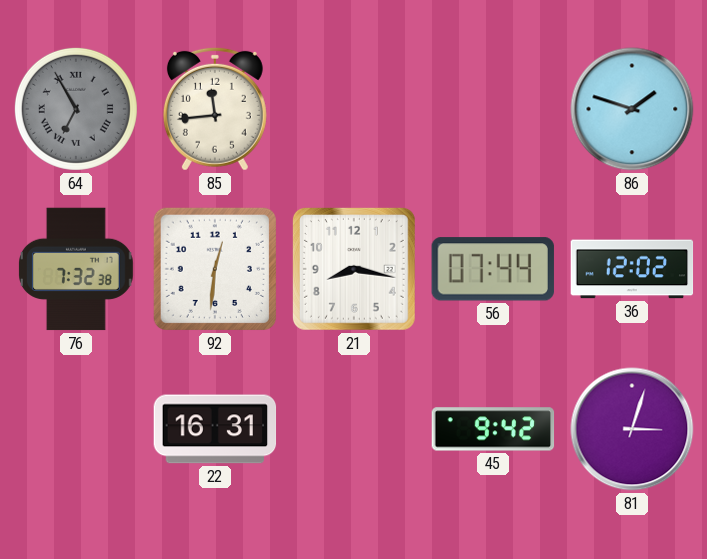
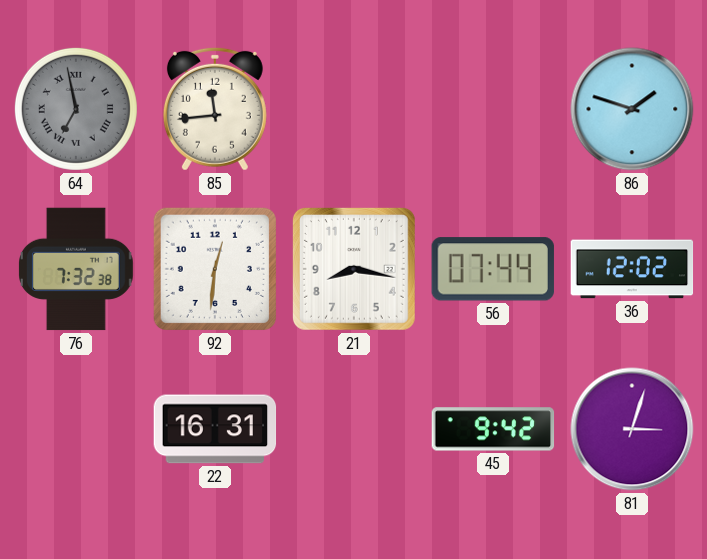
64: 6:55 -> 6:58 (76, 109)
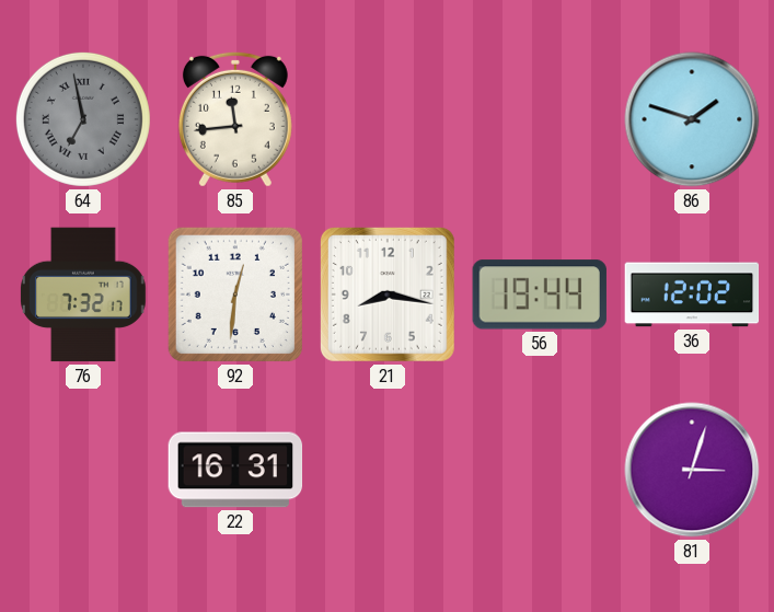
76: 7:32:38 -> 7:32:17 (84, 295)
56: 07:44 -> 19:44 (540, 295)
45: 9:42 -> none (493, 429)
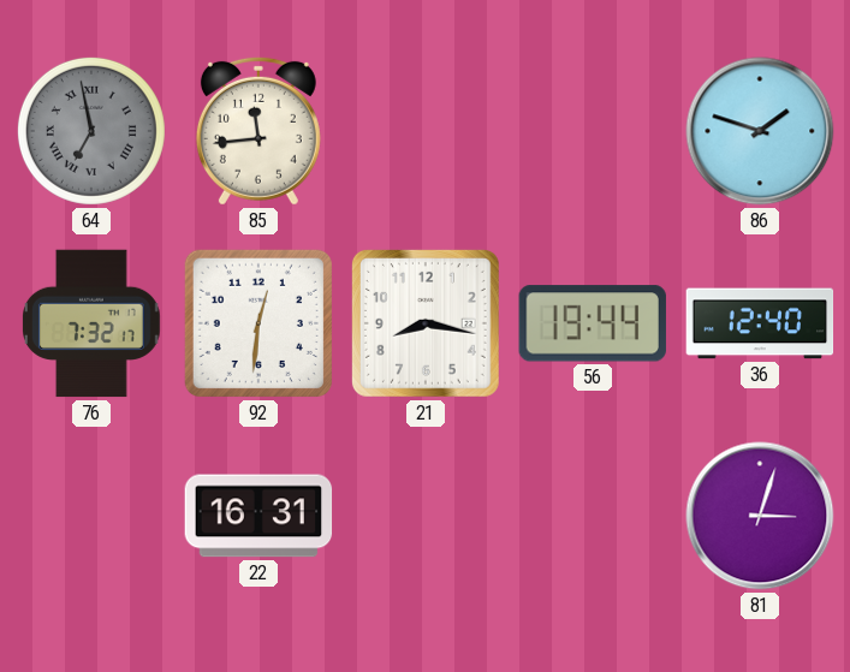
36: 12:02 -> 12:40 (760, 323)
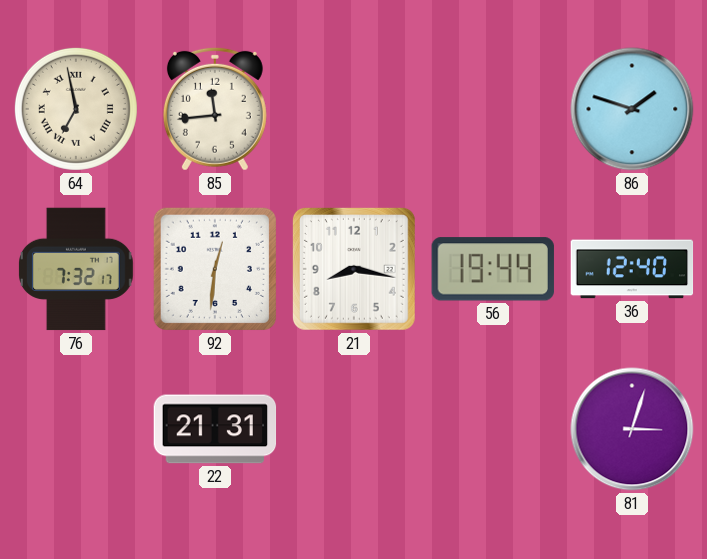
64 dial: grey -> cream (76, 109)
22: 16:31 -> 21:31 (215, 429)
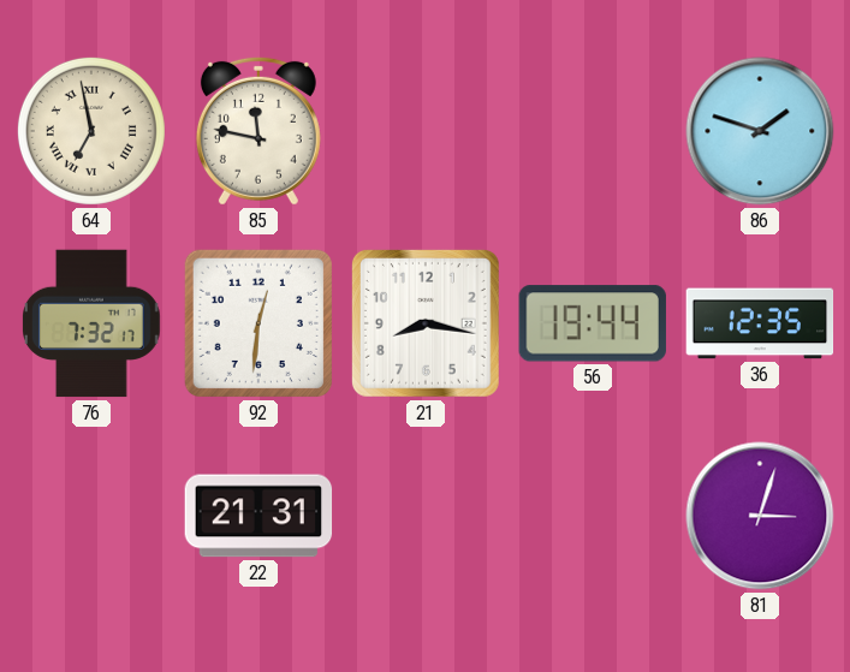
85: 11:44 -> 11:47 (258, 131)
36: 12:40 -> 12:35 (760, 323)
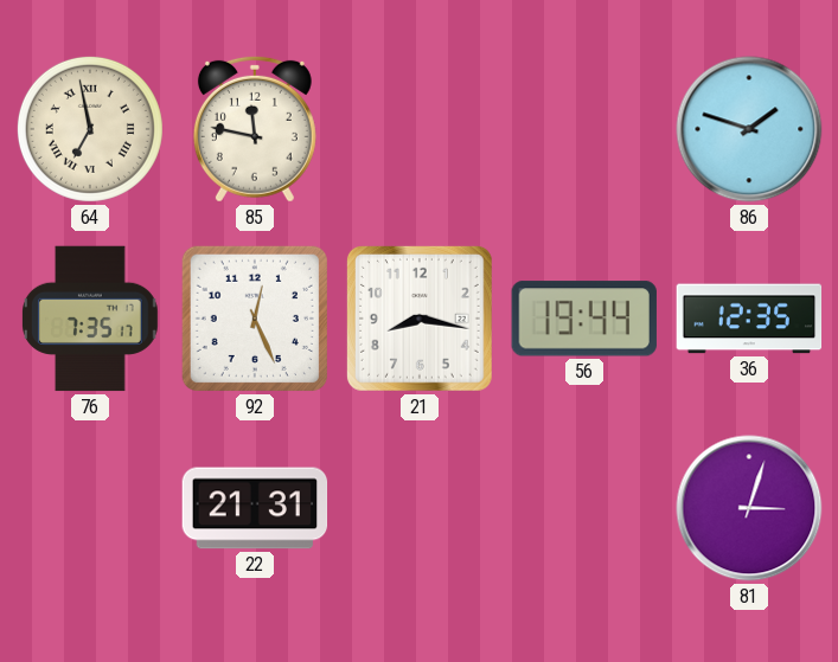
76: 7:32 -> 7:35 (91, 319)
92: 12:31 -> 12:26 (255, 319)
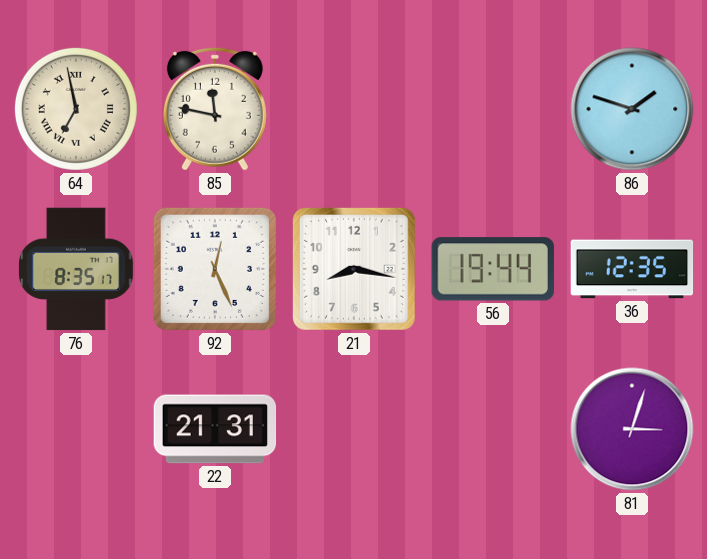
76: 7:35 -> 8:35 (77, 269)
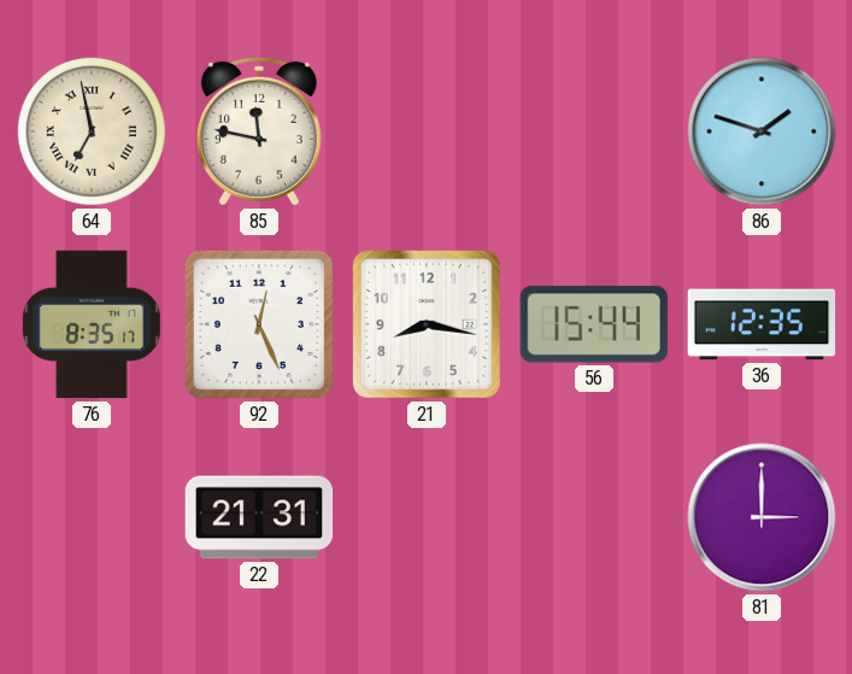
56: 19:44 -> 15:44 (594, 324)
81: 3:03 -> 3:00 (762, 517)
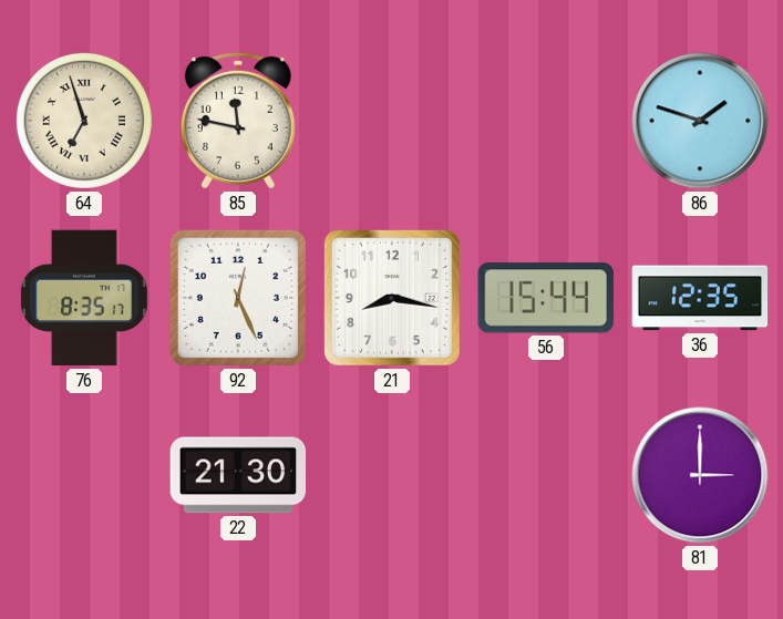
64: 6:58 -> 6:57 (84, 121)
22: 21:31 -> 21:30 (238, 475)
